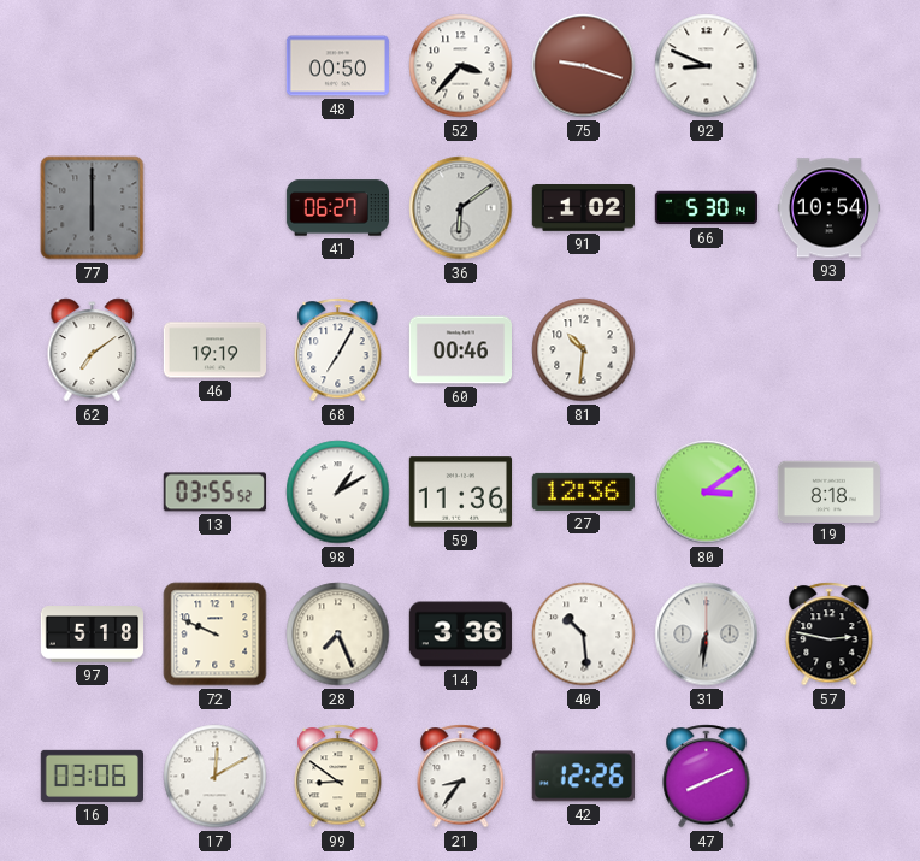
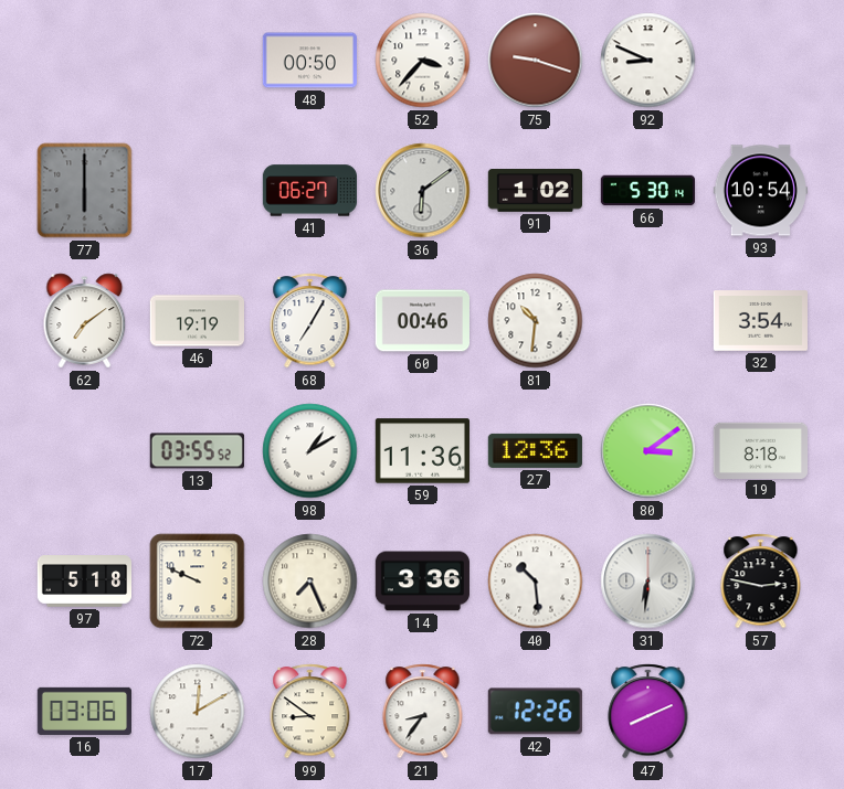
32: none -> 3:54 (760, 321)
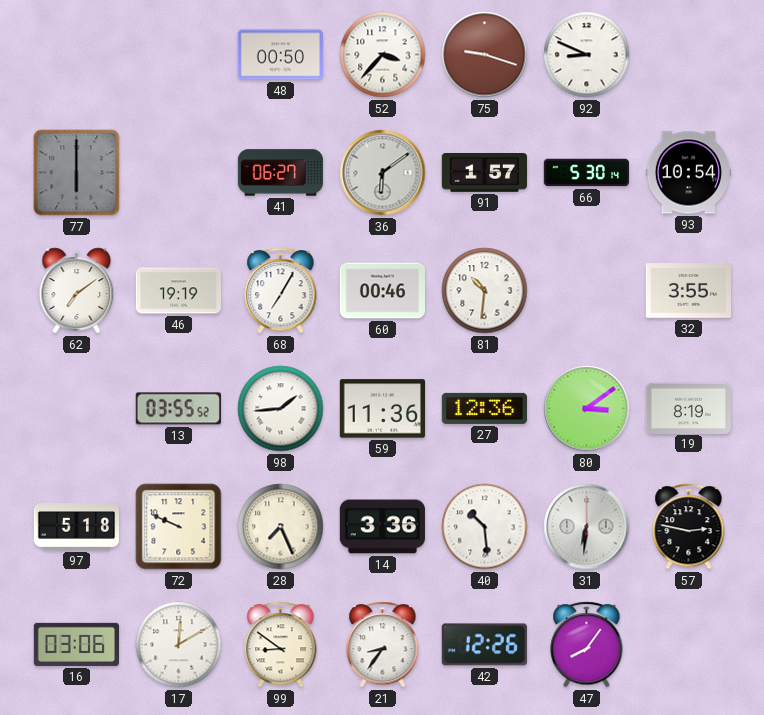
91: 1:02 -> 1:57 (484, 173)
32: 3:54 -> 3:55 (688, 291)
98: 1:10 -> 1:44 (281, 409)
19: 8:18 -> 8:19 (688, 408)
47: 8:11 -> 8:06 (587, 645)
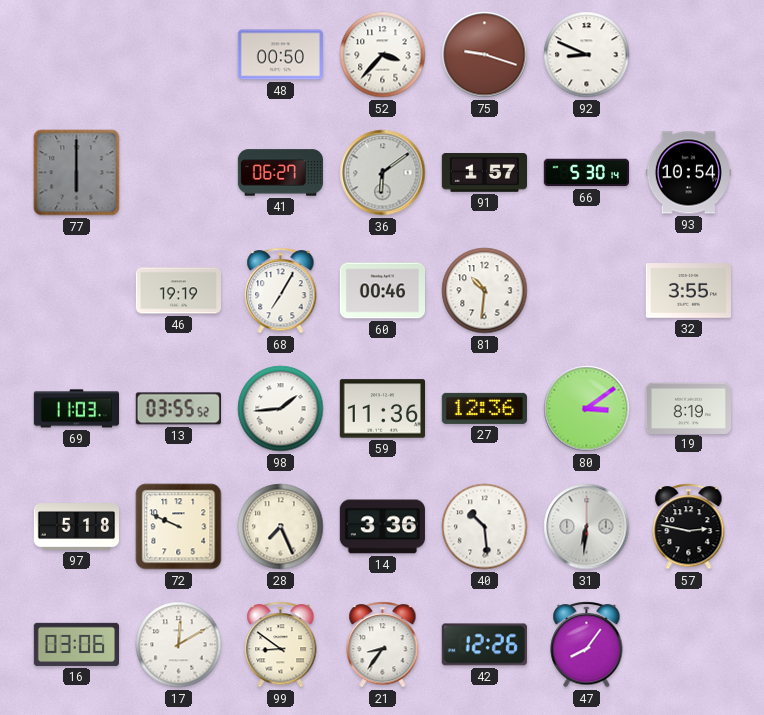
62: 7:09 -> none (77, 291)
69: none -> 11:03 (76, 409)
